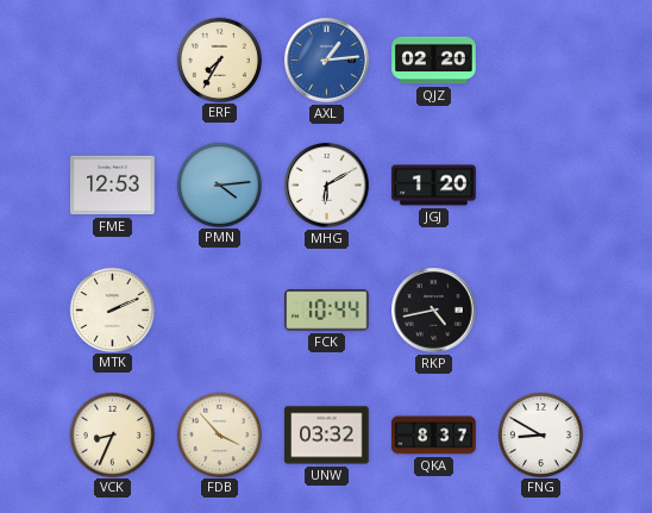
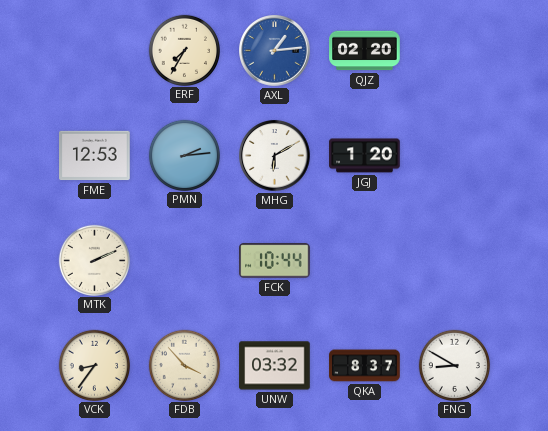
PMN: 4:14 -> 2:14 (184, 155)
RKP: 4:43 -> none (434, 311)
VCK: 8:34 -> 8:36 (94, 365)
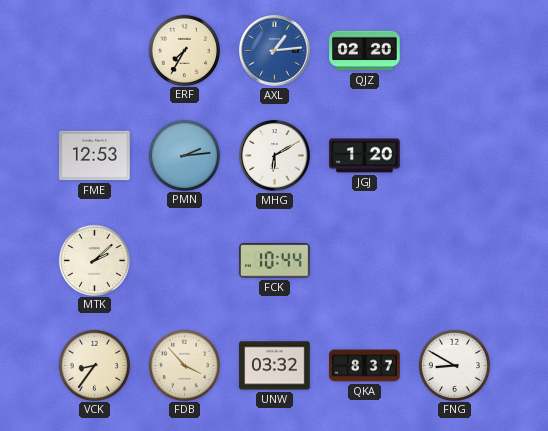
MTK: 2:11 -> 2:08 (94, 260)
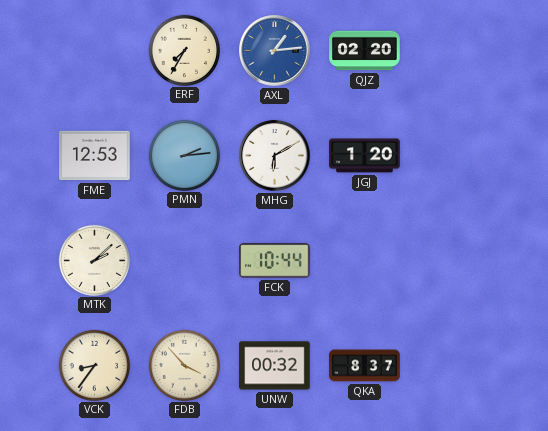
UNW: 03:32 -> 00:32 (275, 366)
FNG: 8:50 -> none (454, 365)
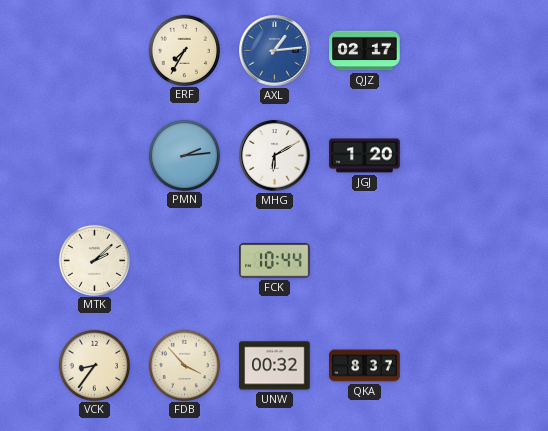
QJZ: 02:20 -> 02:17 (365, 51)
FME: 12:53 -> none (95, 156)
